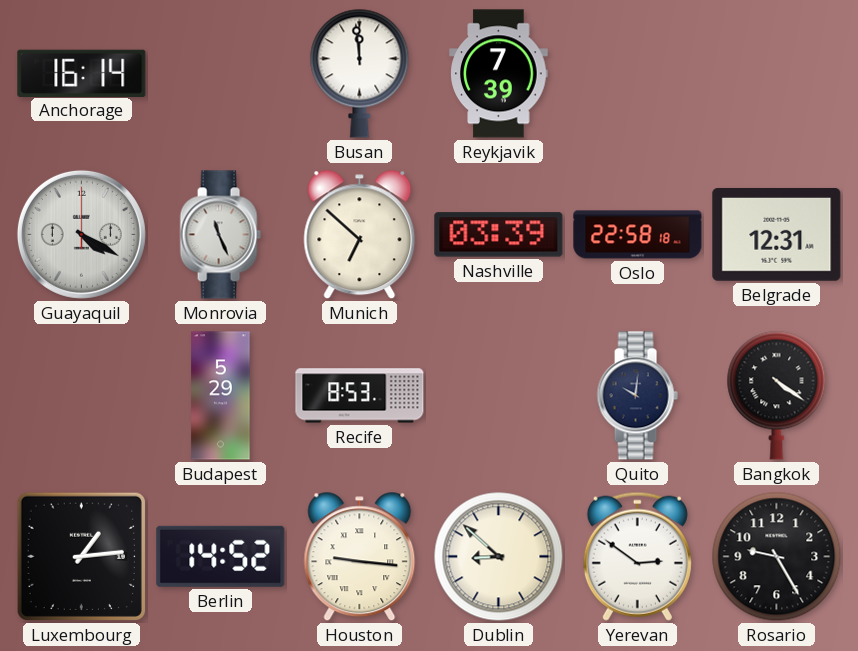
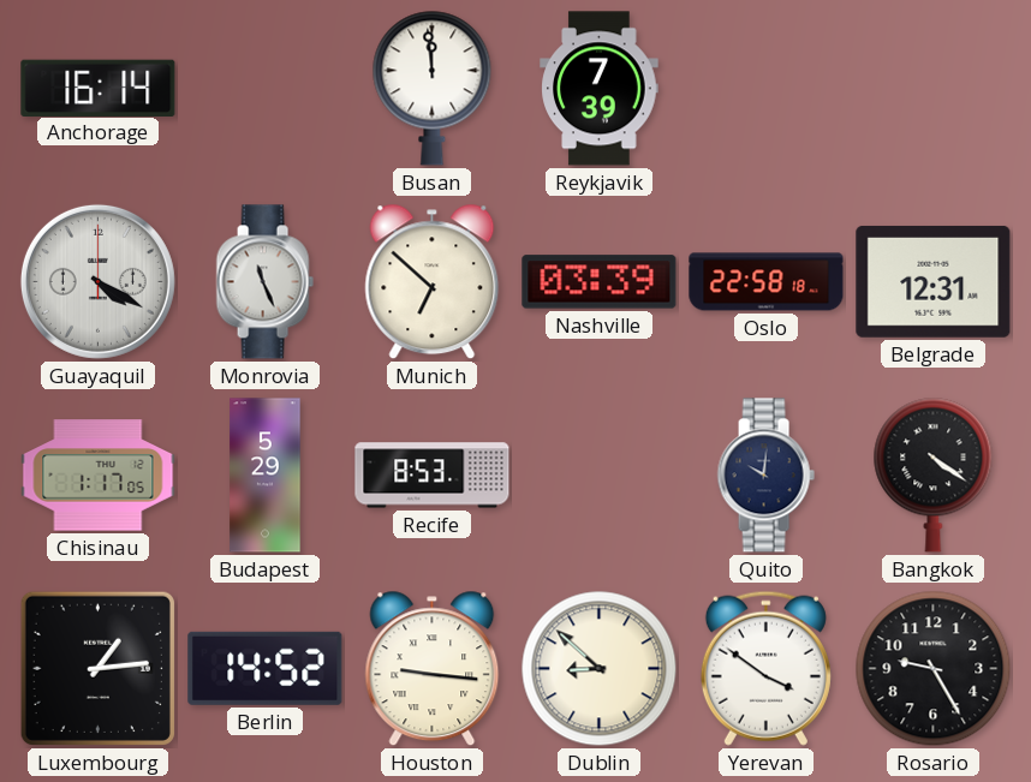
Chisinau: none -> 1:17 (99, 476)
Yerevan: 2:51 -> 3:51 (765, 668)
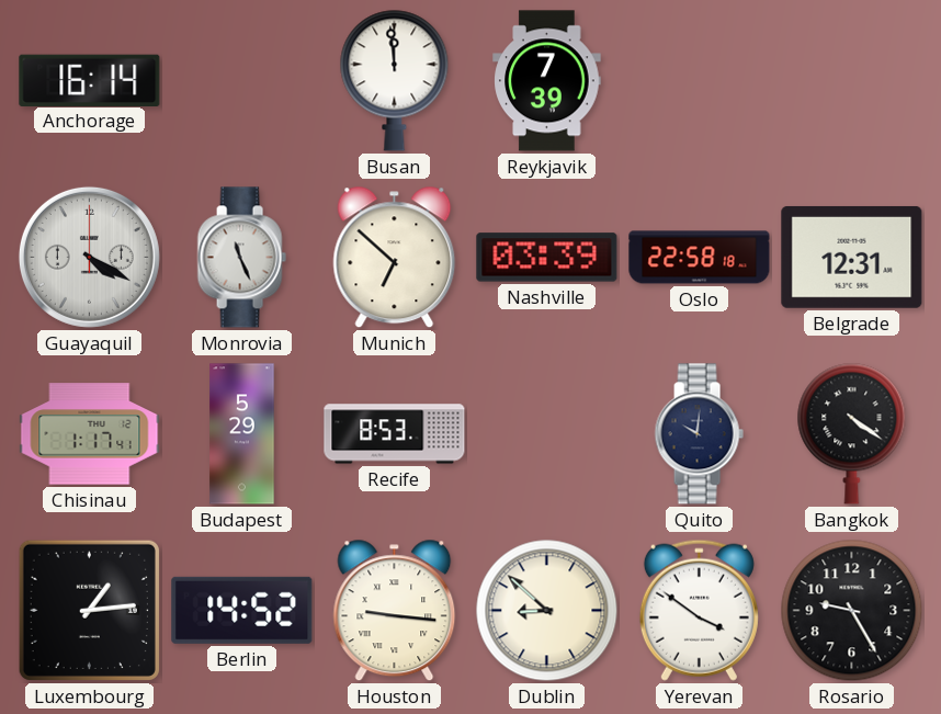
Chisinau: 1:17:05 -> 1:17:41 (90, 434)
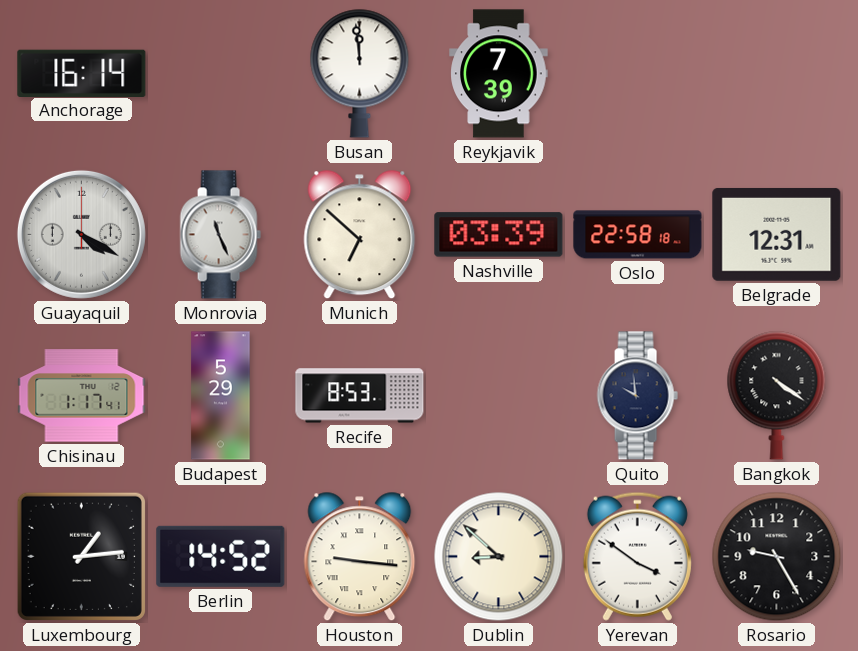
Quito: 10:01 -> 9:59 (637, 396)
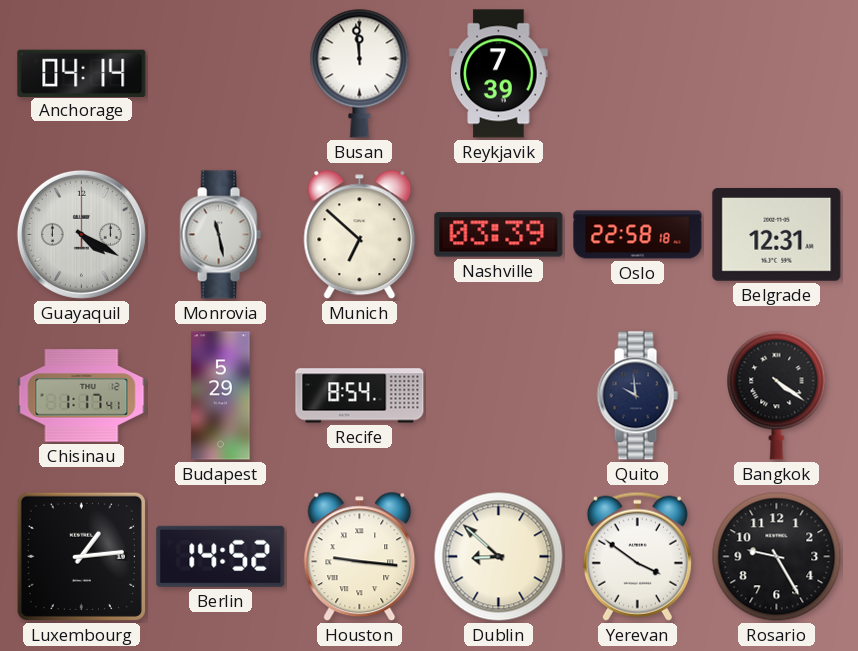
Anchorage: 16:14 -> 04:14 (82, 73)
Monrovia: 11:26 -> 11:28 (220, 235)
Recife: 8:53 -> 8:54 (360, 396)
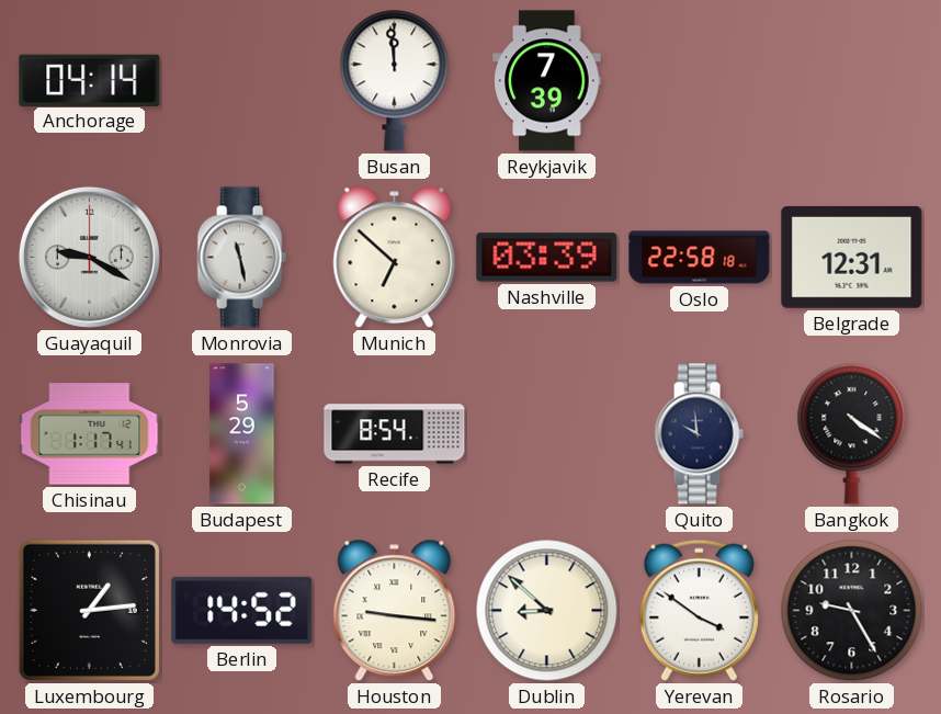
Guayaquil: 4:20 -> 9:20 (89, 257)
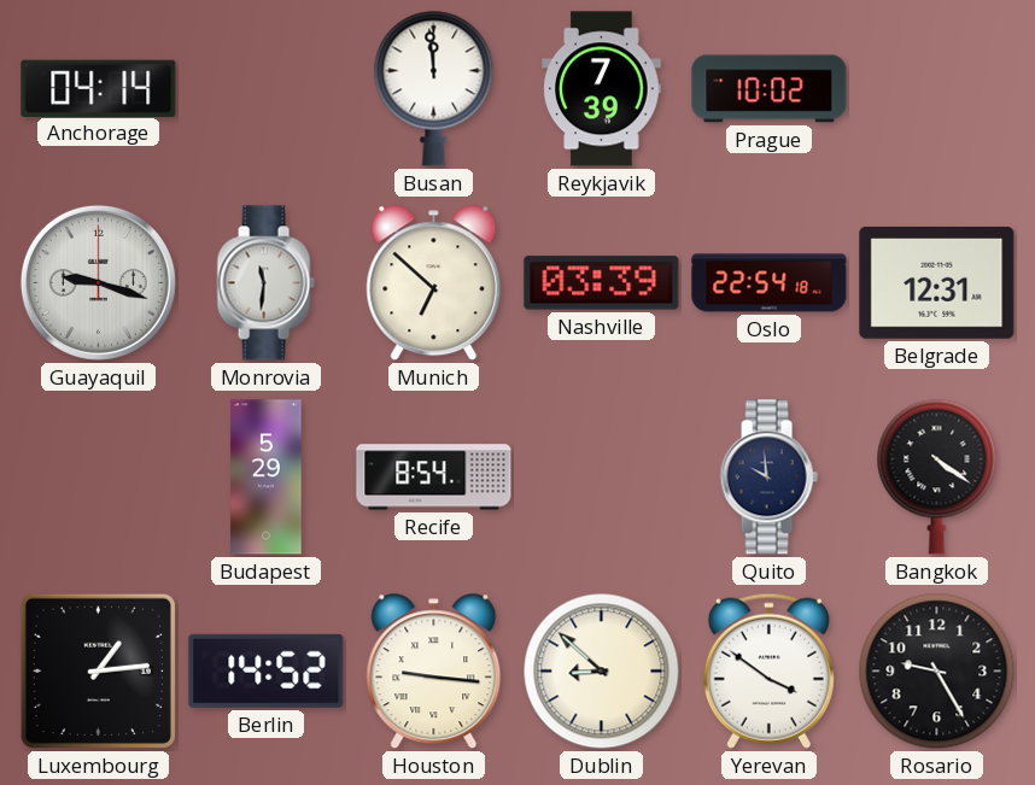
Prague: none -> 10:02 (770, 89)
Guayaquil: 9:20 -> 9:18 (98, 282)
Monrovia: 11:28 -> 11:31 (265, 283)
Oslo: 22:58 -> 22:54 (770, 283)
Chisinau: 1:17 -> none (90, 434)
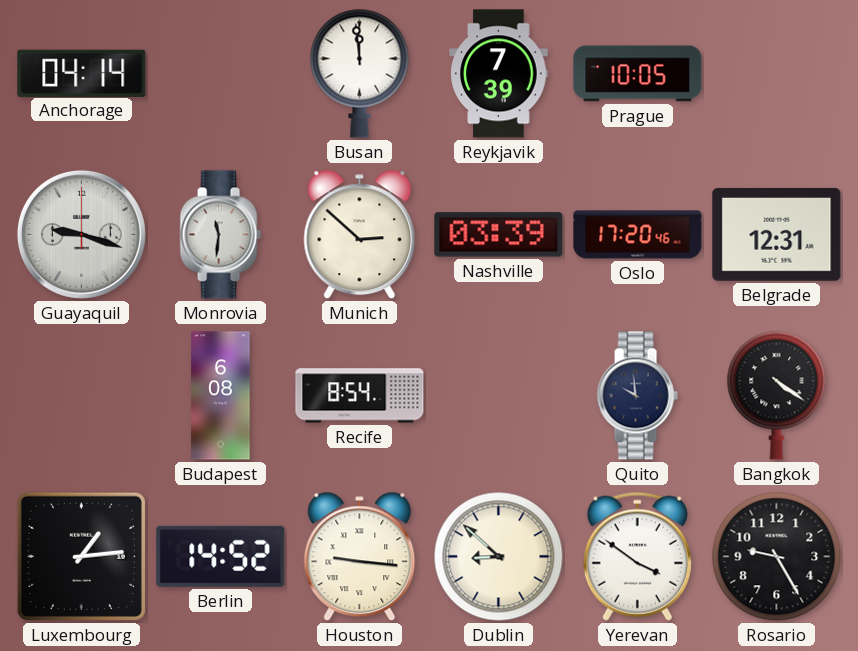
Prague: 10:02 -> 10:05 (638, 74)
Munich: 6:52 -> 2:52 (360, 235)
Oslo: 22:54 -> 17:20 (638, 235)
Budapest: 5:29 -> 6:08 (221, 396)
